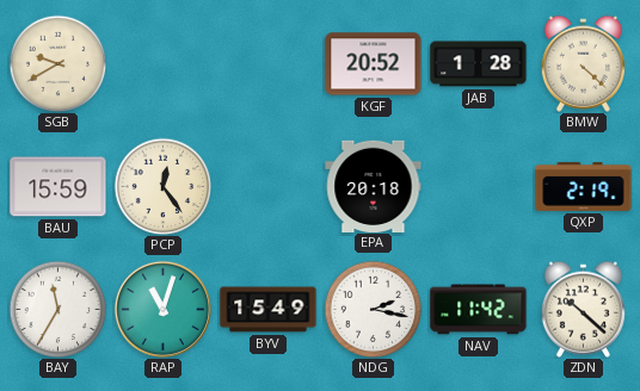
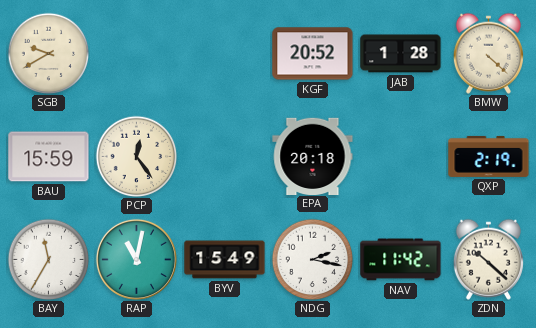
RAP: 11:03 -> 11:02 (136, 259)
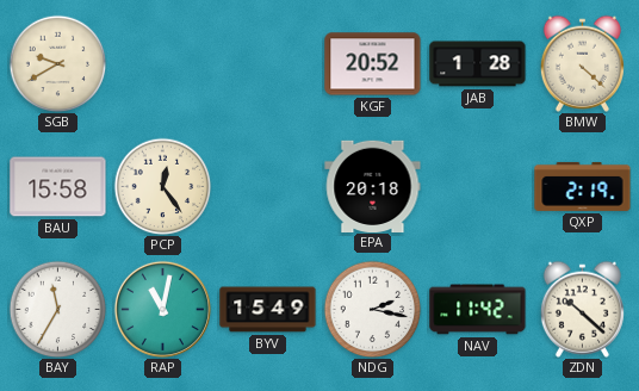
BAU: 15:59 -> 15:58 (58, 187)
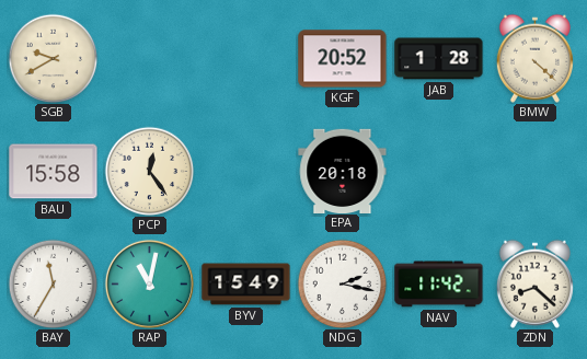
QXP: 2:19 -> none (583, 186)
ZDN: 10:22 -> 8:22 (534, 283)
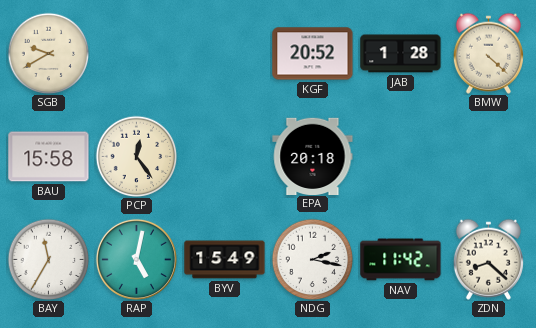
RAP: 11:02 -> 5:02 (136, 259)
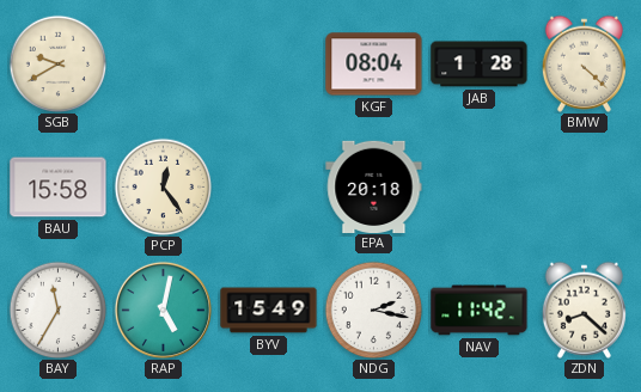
KGF: 20:52 -> 08:04 (374, 65)
